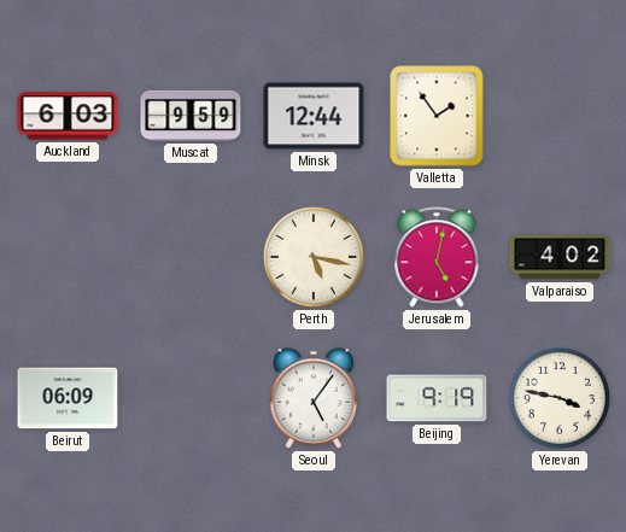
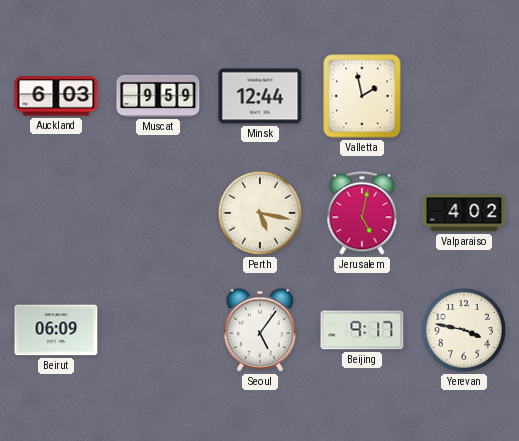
Valletta: 1:54 -> 1:58 (362, 96)
Beijing: 9:19 -> 9:17 (362, 330)
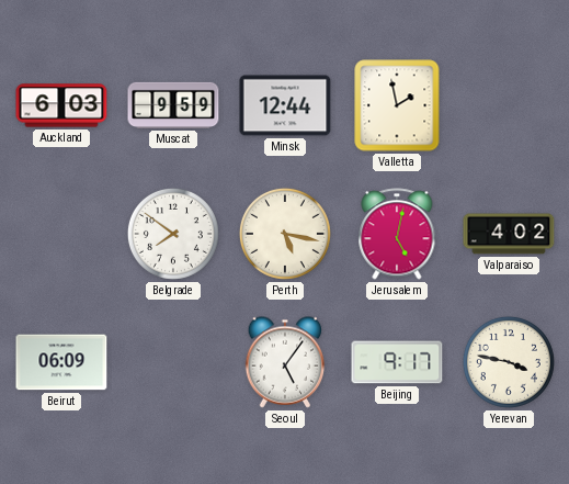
Belgrade: none -> 7:51 (173, 234)
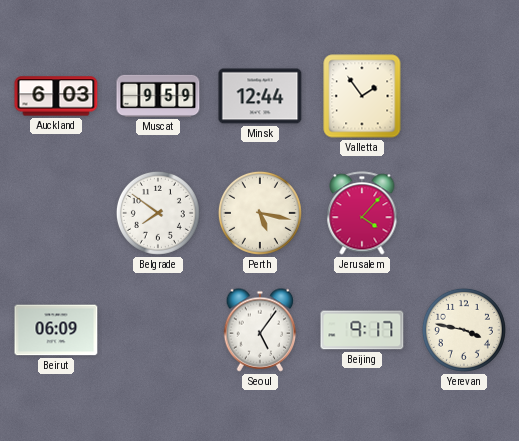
Valletta: 1:58 -> 1:54 (362, 96)
Jerusalem: 5:02 -> 4:07 (362, 213)
Valparaiso: 4:02 -> none (509, 234)
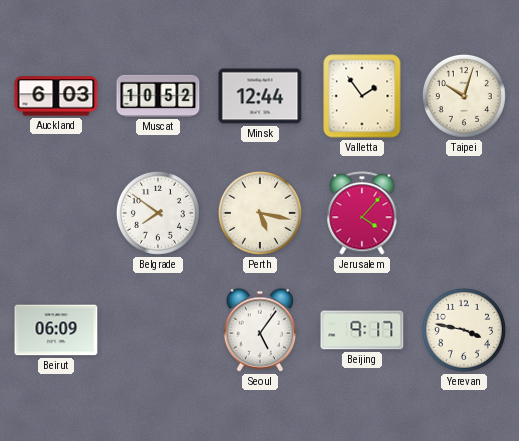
Muscat: 9:59 -> 10:52 (158, 96)
Taipei: none -> 10:03 (464, 96)
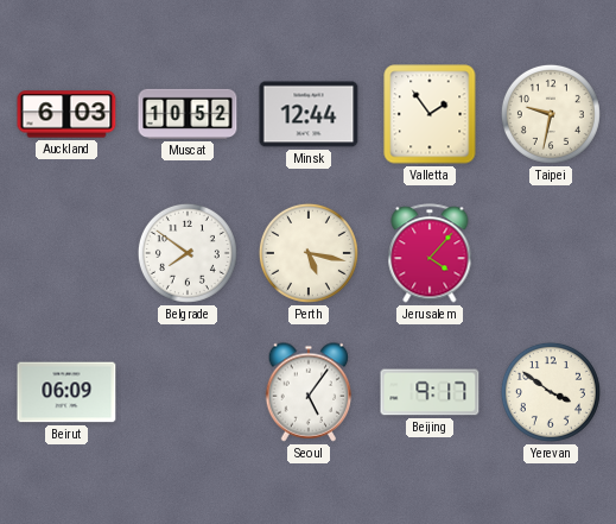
Taipei: 10:03 -> 9:32 (551, 114)
Yerevan: 3:47 -> 3:51 (551, 392)
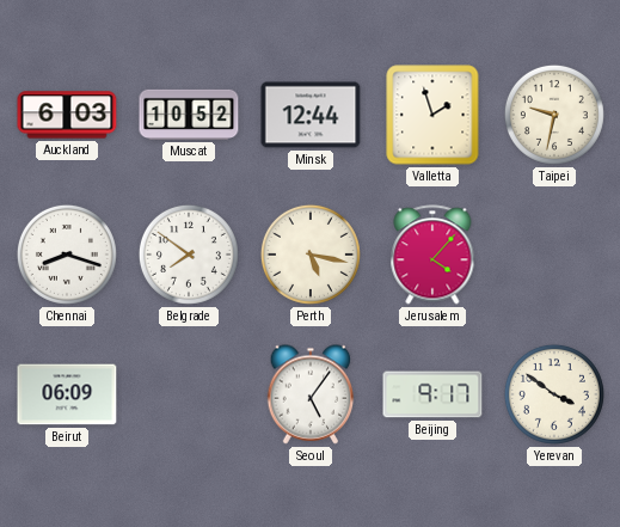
Valletta: 1:54 -> 1:57 (432, 115)
Chennai: none -> 8:18 (67, 255)
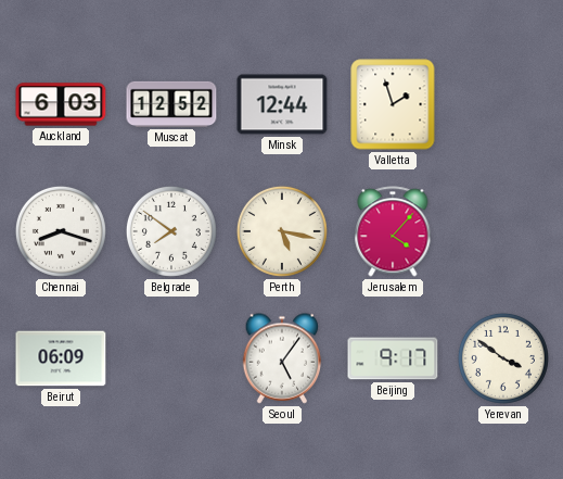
Muscat: 10:52 -> 12:52 (171, 104)
Taipei: 9:32 -> none (554, 115)
